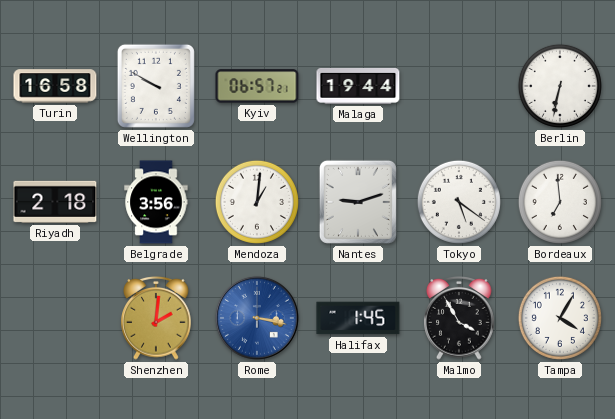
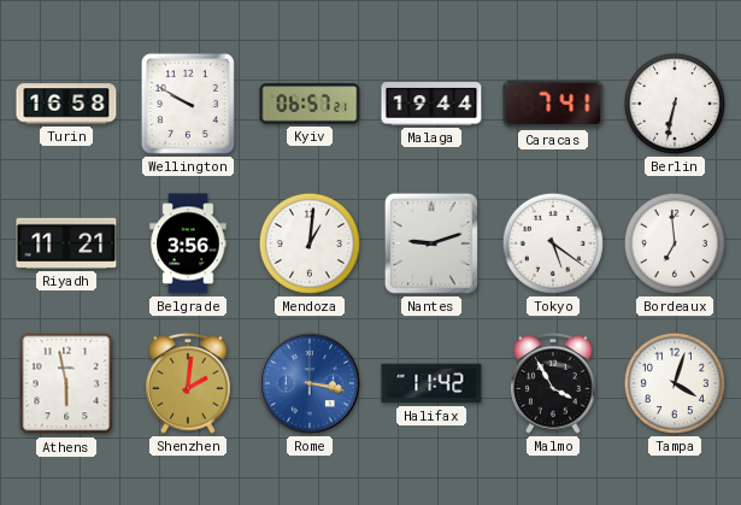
Caracas: none -> 7:41 (553, 104)
Riyadh: 2:18 -> 11:21 (66, 243)
Athens: none -> 5:58 (66, 383)
Halifax: 1:45 -> 11:42 (431, 383)
Tampa: 4:05 -> 4:03 (675, 383)
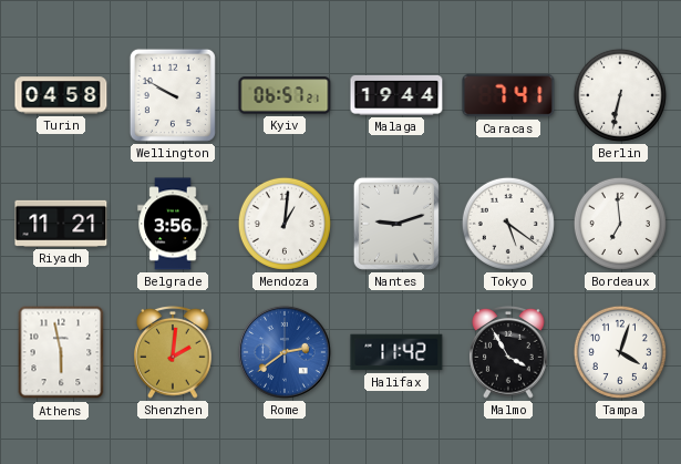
Turin: 16:58 -> 04:58 (61, 95)
Rome: 3:17 -> 2:39 (285, 352)
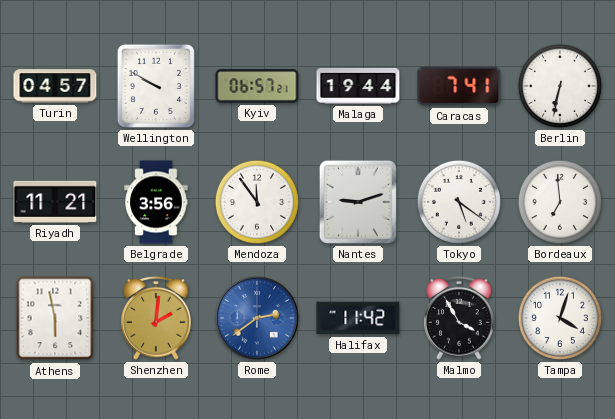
Turin: 04:58 -> 04:57 (55, 86)
Mendoza: 1:01 -> 11:54 (257, 202)
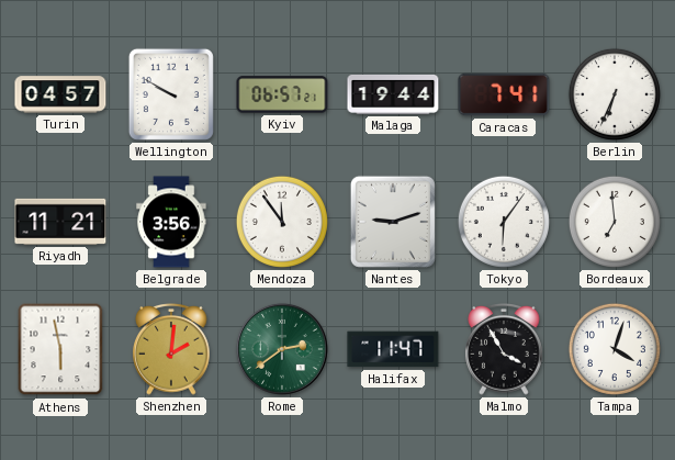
Berlin: 6:32 -> 6:34 (615, 94)
Tokyo: 5:21 -> 6:06 (504, 222)
Rome dial: blue -> green (282, 349)
Halifax: 11:42 -> 11:47 (393, 349)
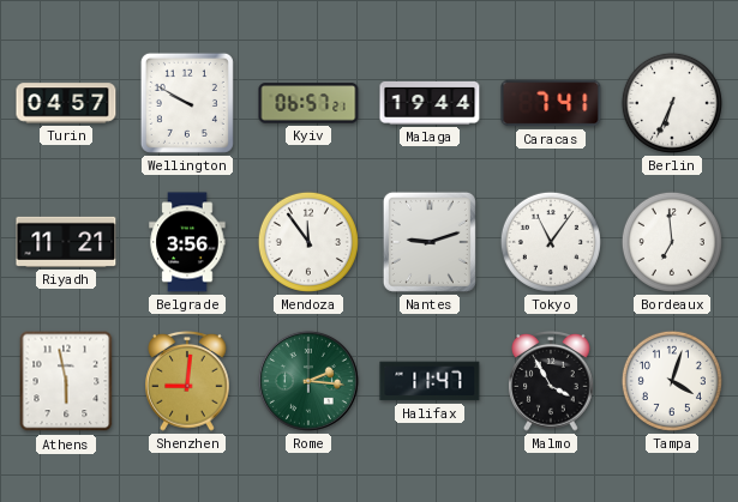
Tokyo: 6:06 -> 11:06 (551, 242)
Shenzhen: 2:01 -> 9:01 (187, 382)
Rome: 2:39 -> 2:16 (308, 381)
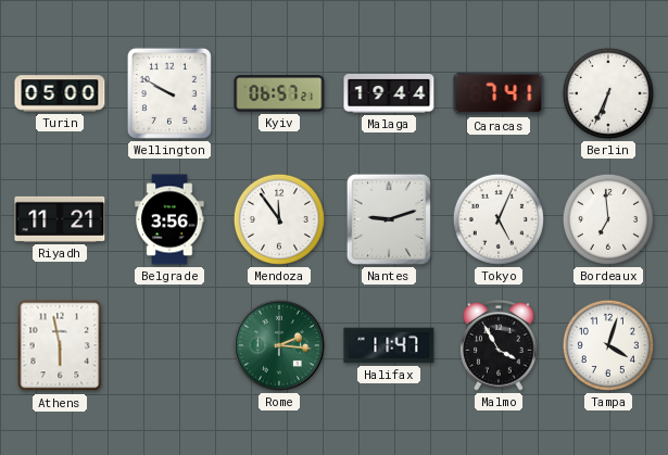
Turin: 04:57 -> 05:00 (60, 93)
Tokyo: 11:06 -> 5:04 (499, 219)
Shenzhen: 9:01 -> none (187, 382)
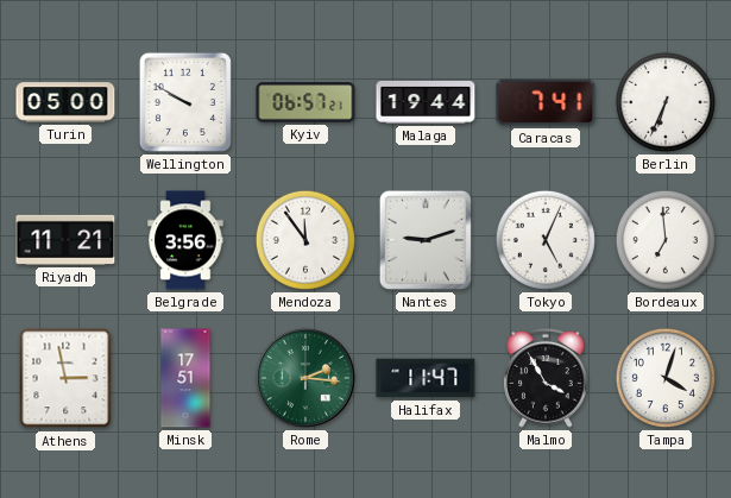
Athens: 5:58 -> 2:58 (65, 378)
Minsk: none -> 17:51 (185, 378)
